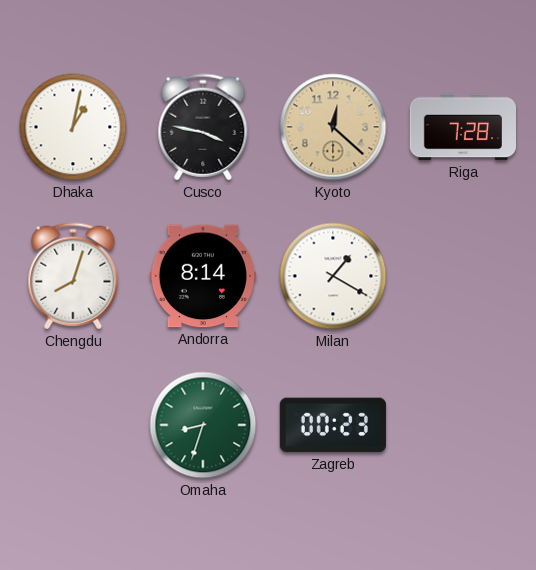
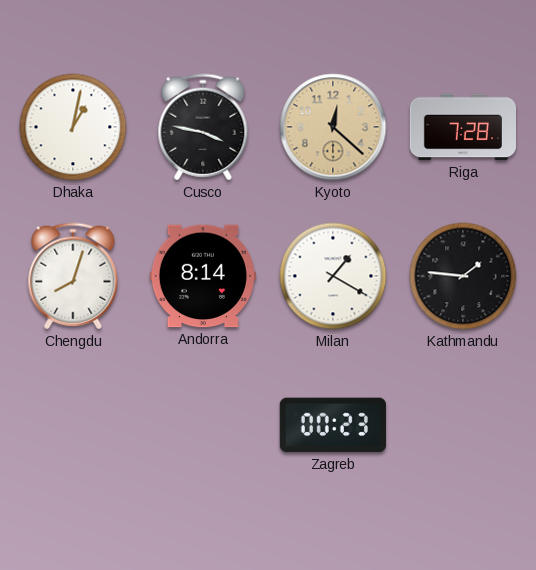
Kathmandu: none -> 1:46 (463, 276)
Omaha: 8:33 -> none (203, 425)
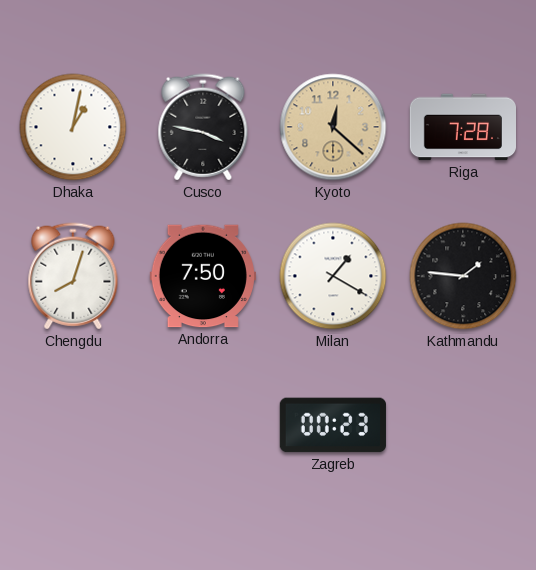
Andorra: 8:14 -> 7:50 (203, 276)
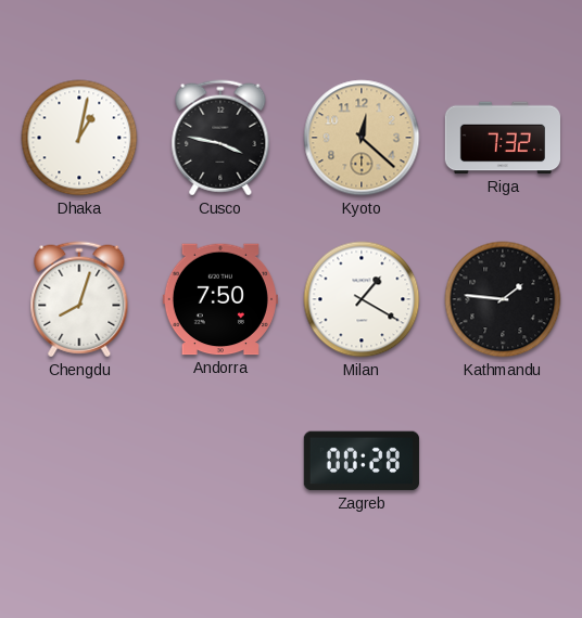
Riga: 7:28 -> 7:32 (502, 138)
Zagreb: 00:23 -> 00:28 (362, 461)
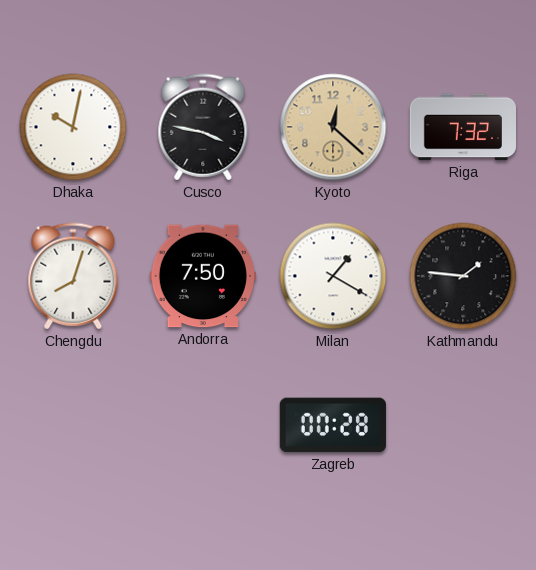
Dhaka: 1:02 -> 10:02 (73, 127)
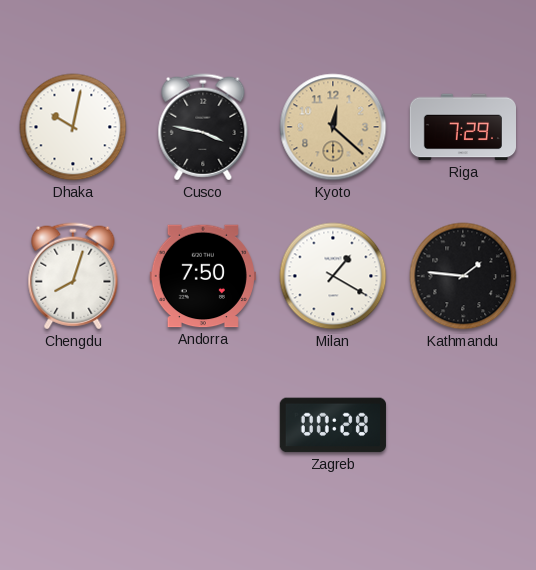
Riga: 7:32 -> 7:29 (462, 127)
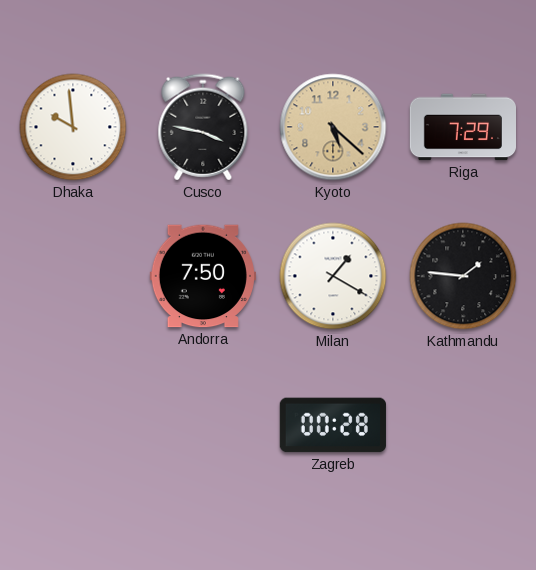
Dhaka: 10:02 -> 9:59 (73, 127)
Kyoto: 12:22 -> 5:22 (333, 127)
Chengdu: 8:03 -> none (73, 276)
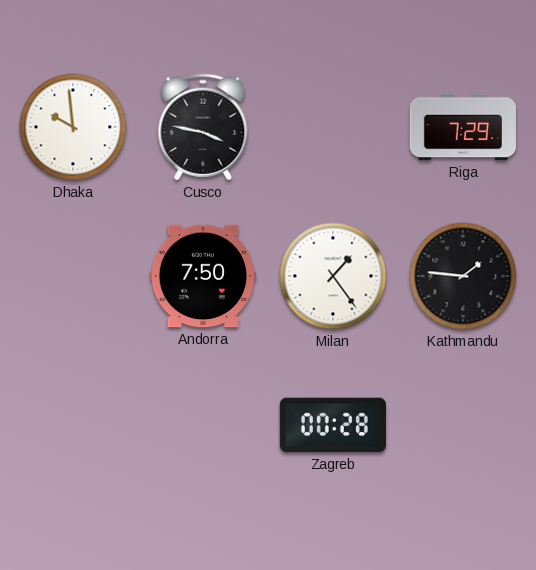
Kyoto: 5:22 -> none (333, 127)
Milan: 1:20 -> 1:24 (333, 276)
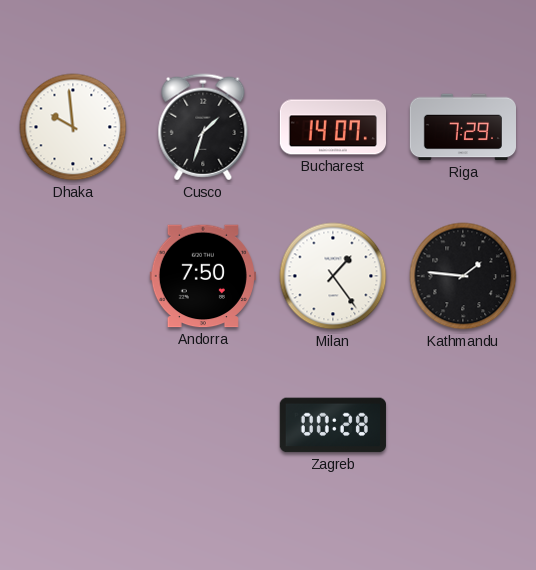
Cusco: 3:47 -> 1:33 (203, 127)
Bucharest: none -> 14:07 (332, 127)
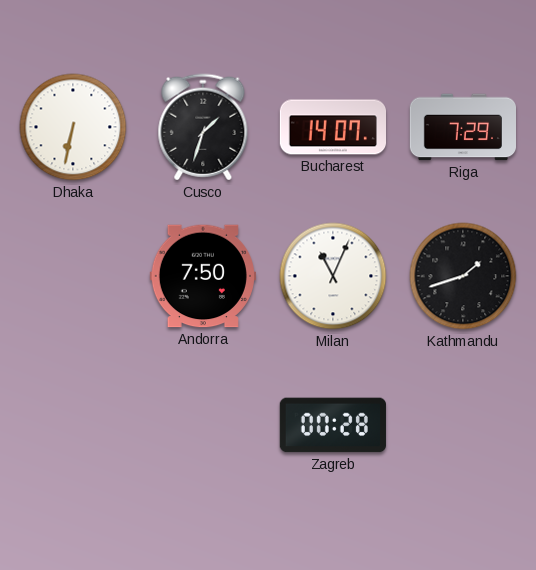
Dhaka: 9:59 -> 6:32 (73, 127)
Milan: 1:24 -> 11:04 (333, 276)
Kathmandu: 1:46 -> 1:42 (463, 276)
